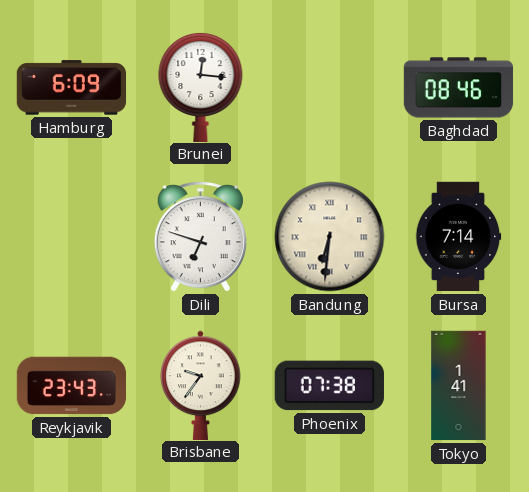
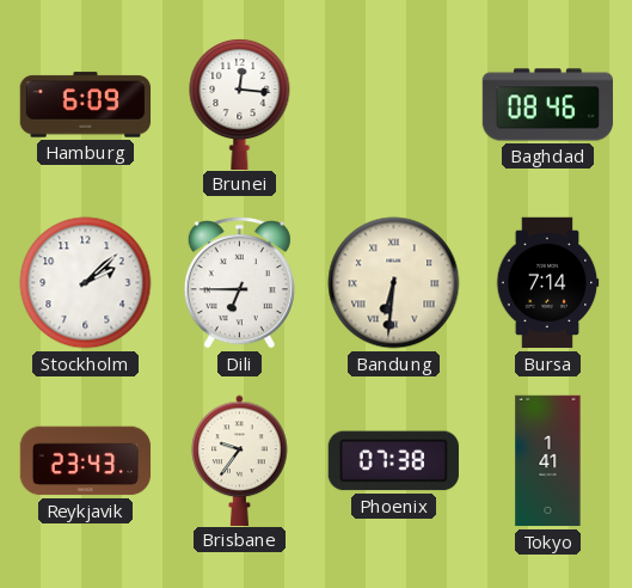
Stockholm: none -> 2:08 (86, 283)
Dili: 6:48 -> 6:45 (239, 283)
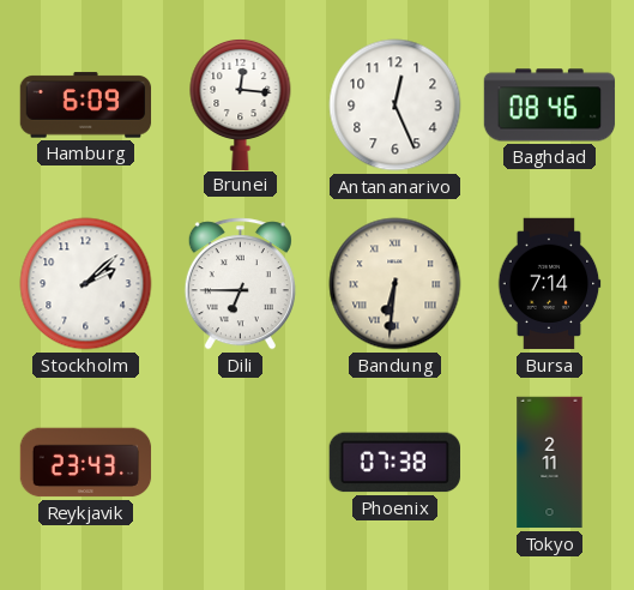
Antananarivo: none -> 12:26 (396, 106)
Brisbane: 9:36 -> none (240, 460)
Tokyo: 1:41 -> 2:11 (550, 463)
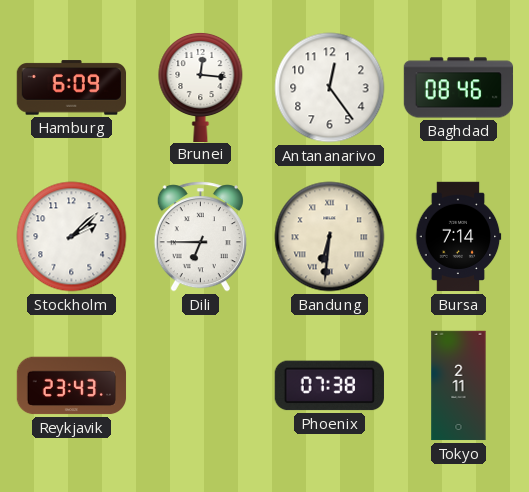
Antananarivo: 12:26 -> 12:24 (330, 88)
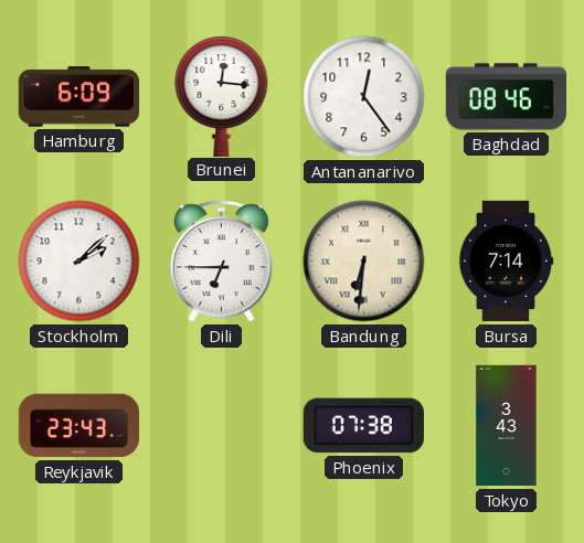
Tokyo: 2:11 -> 3:43 (507, 426)
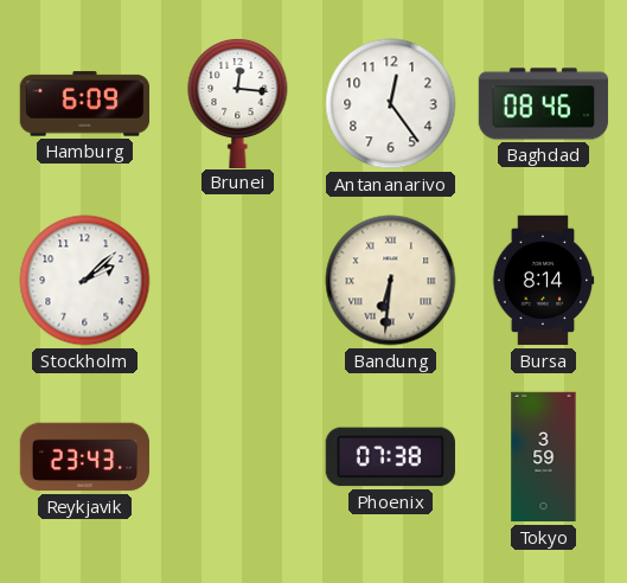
Dili: 6:45 -> none (221, 262)
Bursa: 7:14 -> 8:14 (543, 281)
Tokyo: 3:43 -> 3:59 (544, 457)
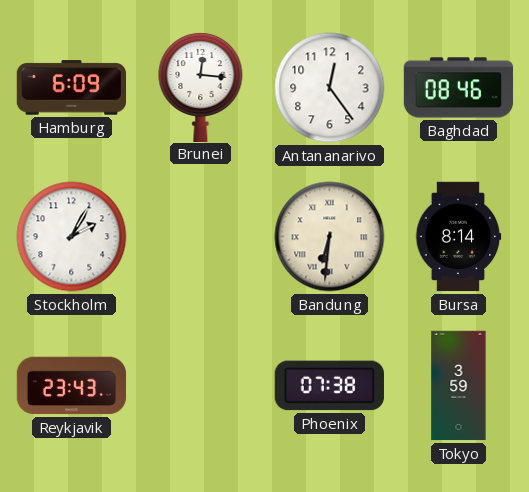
Stockholm: 2:08 -> 2:05 (72, 237)
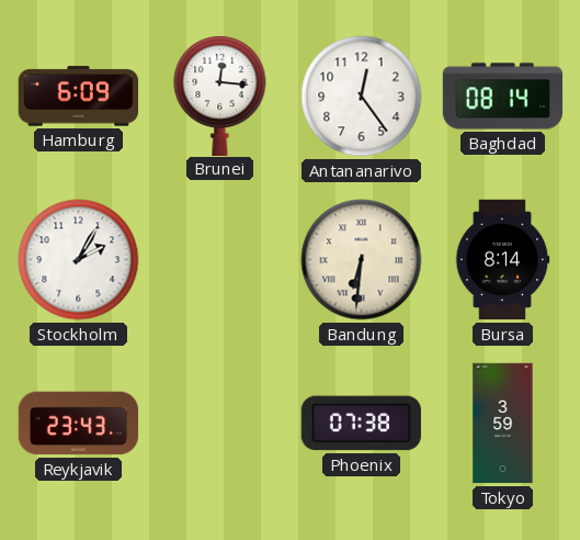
Baghdad: 08:46 -> 08:14 (503, 97)
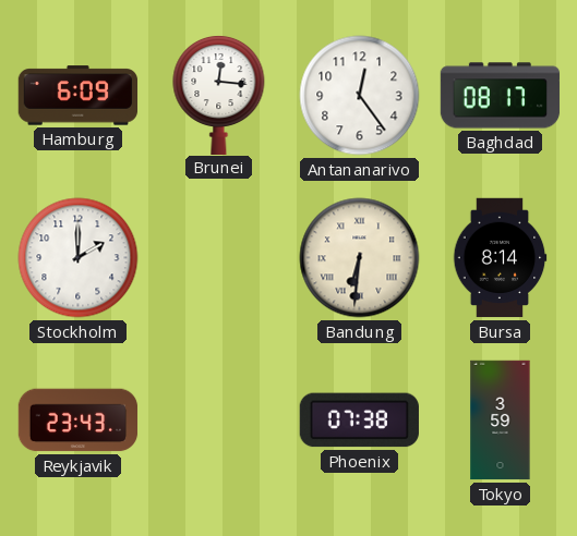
Baghdad: 08:14 -> 08:17 (501, 96)
Stockholm: 2:05 -> 2:00 (79, 258)
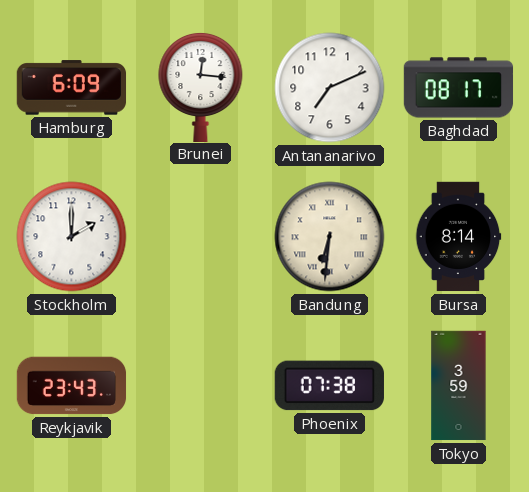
Antananarivo: 12:24 -> 7:11 (330, 88)
